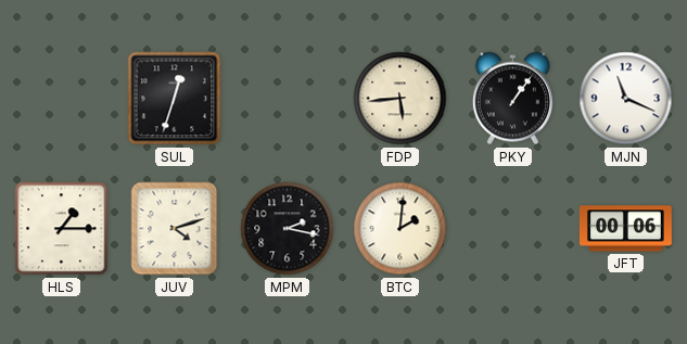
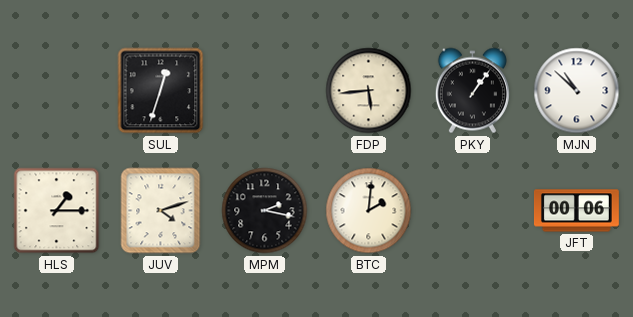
MJN: 11:19 -> 10:52 (577, 91)
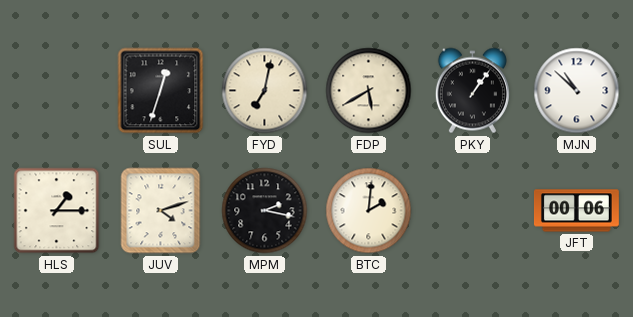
FYD: none -> 7:02 (265, 91)
FDP: 5:44 -> 5:40 (369, 91)
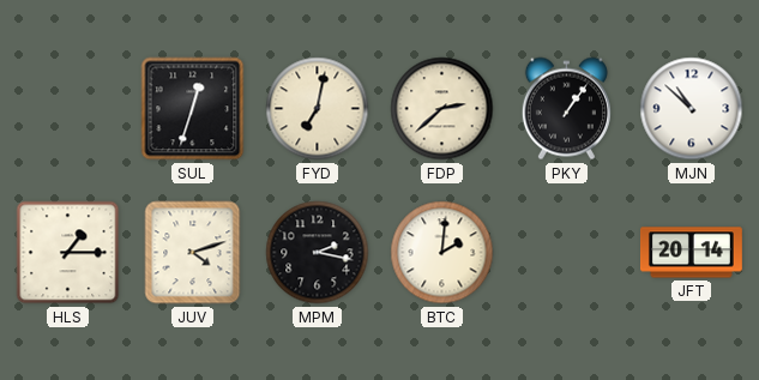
FDP: 5:40 -> 2:38 (442, 109)
JFT: 00:06 -> 20:14 (691, 253)
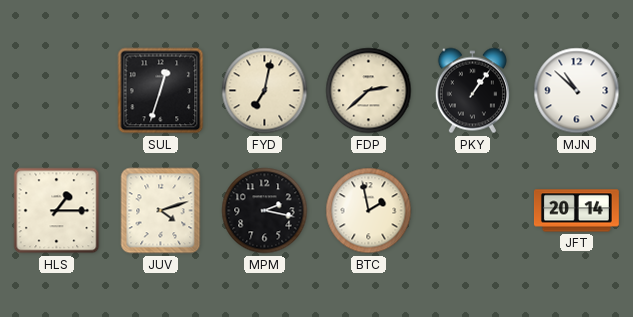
BTC: 2:01 -> 1:58 (369, 211)
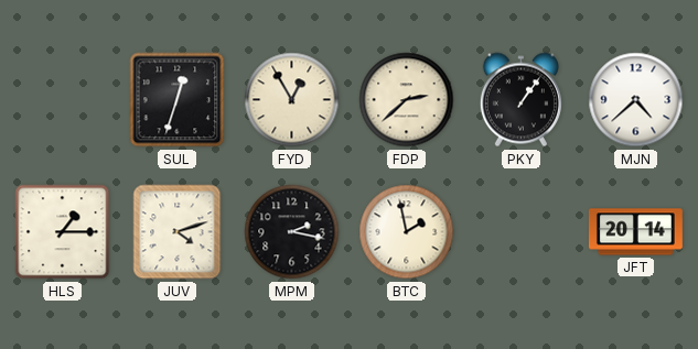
FYD: 7:02 -> 12:55 (292, 100)
MJN: 10:52 -> 4:38 (636, 100)
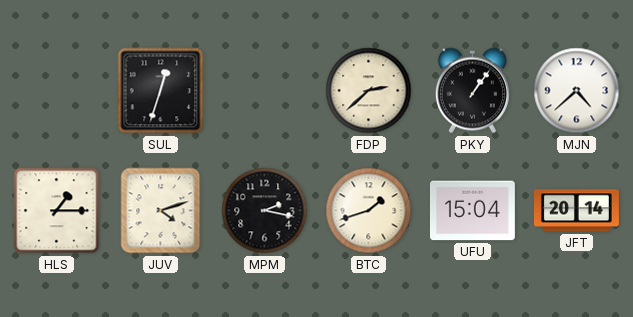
FYD: 12:55 -> none (292, 100)
BTC: 1:58 -> 1:42 (369, 211)
UFU: none -> 15:04 (472, 211)
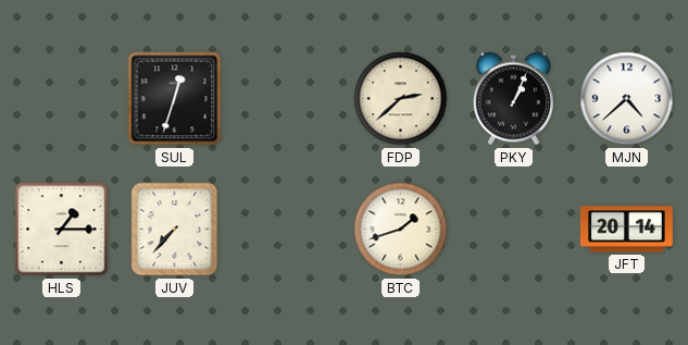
PKY: 1:06 -> 1:04 (513, 99)
JUV: 4:12 -> 7:37 (175, 230)
MPM: 2:17 -> none (265, 211)
UFU: 15:04 -> none (472, 211)
